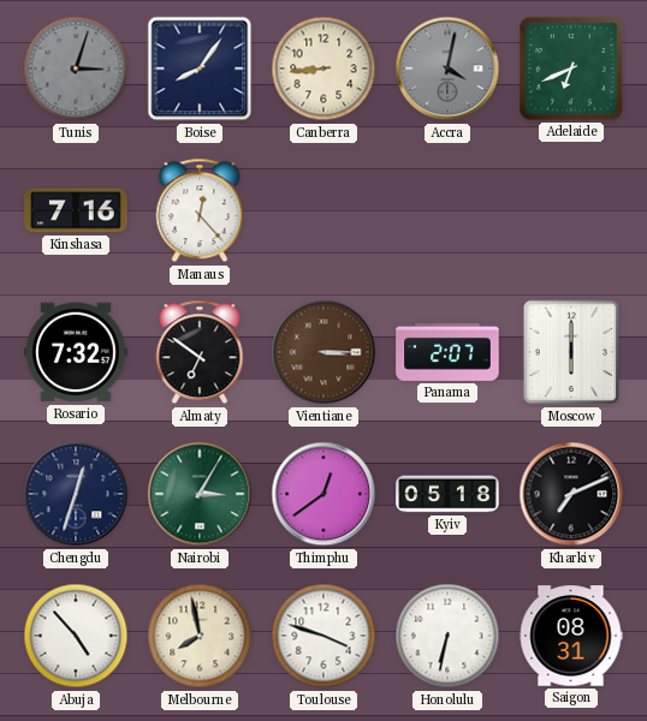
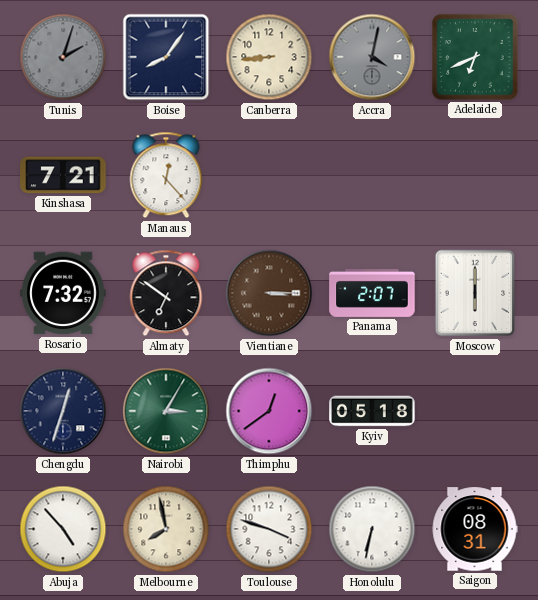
Tunis: 3:03 -> 2:03 (63, 57)
Kinshasa: 7:16 -> 7:21 (63, 175)
Kharkiv: 7:11 -> none (571, 494)
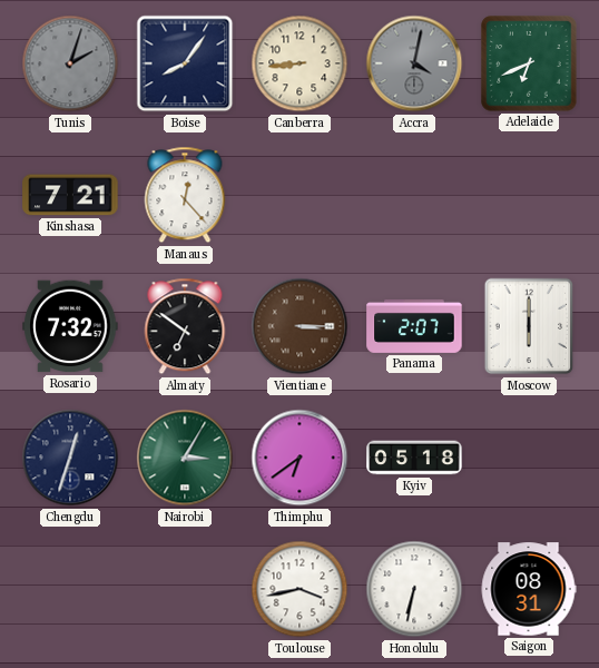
Thimphu: 12:39 -> 6:39 (299, 458)
Abuja: 4:53 -> none (63, 529)
Melbourne: 7:58 -> none (166, 529)
Toulouse: 3:48 -> 3:43 (299, 589)
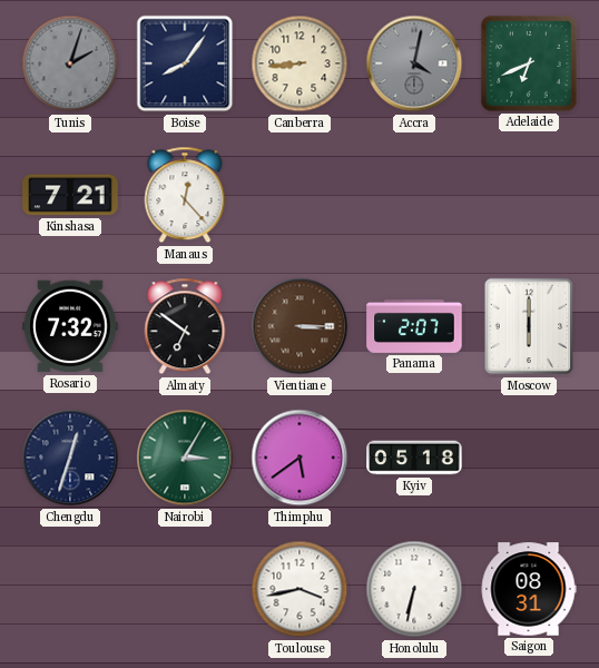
Thimphu: 6:39 -> 5:39 (299, 458)
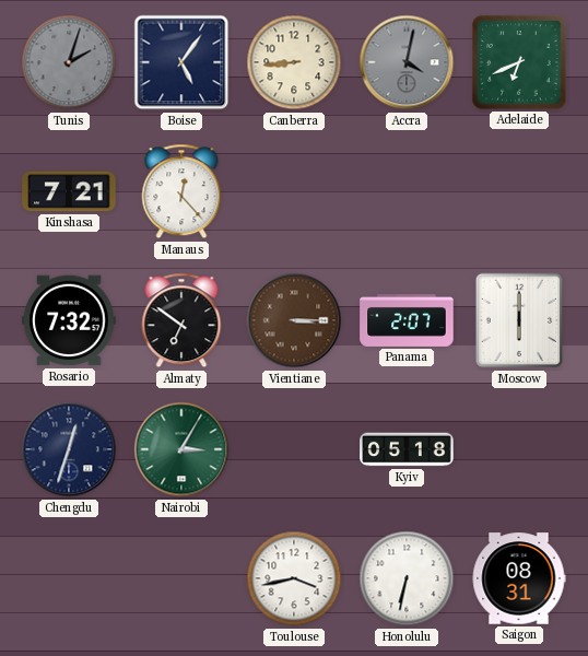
Boise: 8:06 -> 5:06 (181, 62)
Thimphu: 5:39 -> none (299, 458)
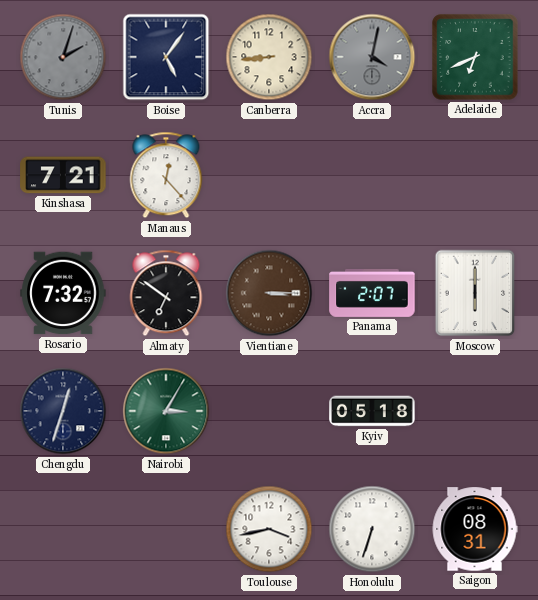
Honolulu: 6:32 -> 6:33 (372, 529)
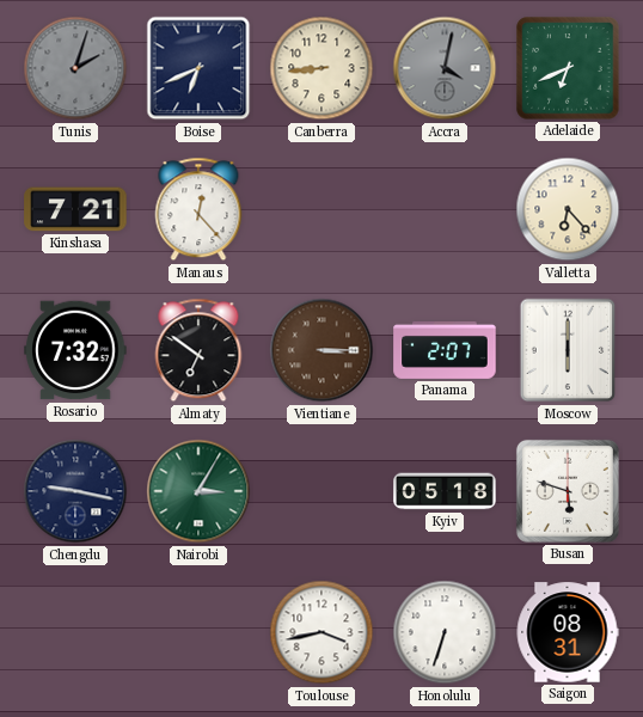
Boise: 5:06 -> 6:41 (198, 68)
Valletta: none -> 6:23 (568, 209)
Chengdu: 12:33 -> 9:17 (75, 491)
Busan: none -> 5:48 (568, 491)
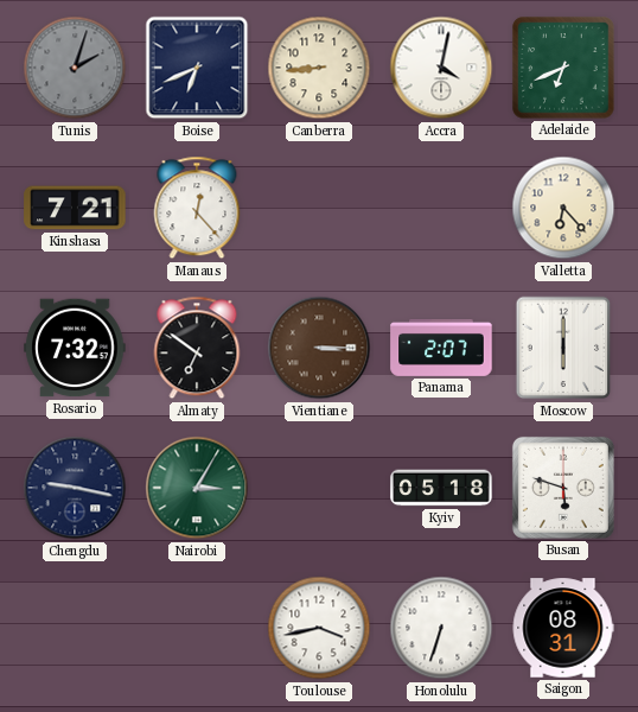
Accra dial: grey -> white (441, 68)
